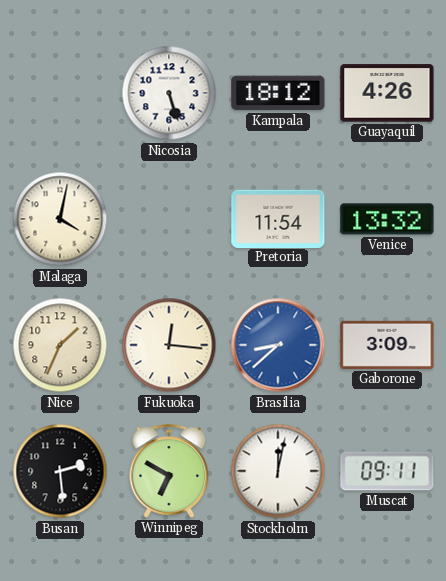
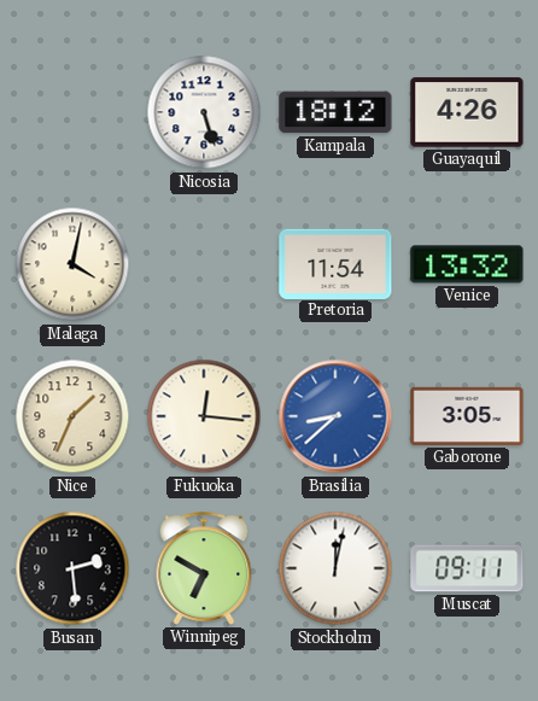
Gaborone: 3:09 -> 3:05 (467, 416)
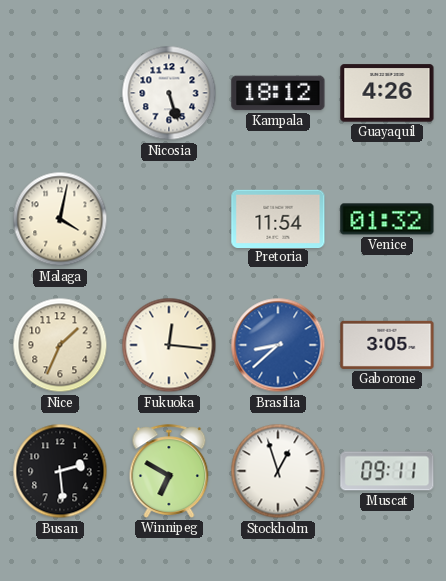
Venice: 13:32 -> 01:32 (387, 219)
Stockholm: 12:02 -> 12:57 (278, 471)
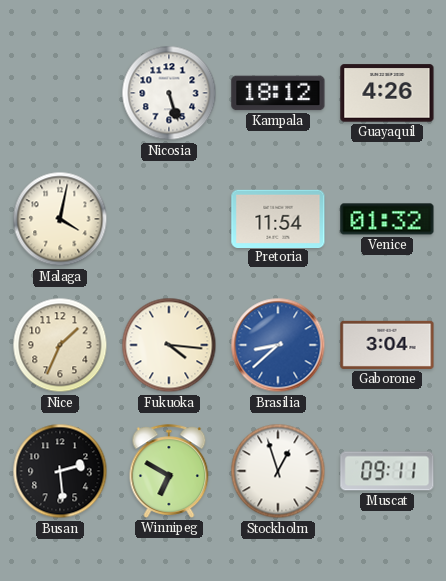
Fukuoka: 12:16 -> 4:16 (169, 345)
Gaborone: 3:05 -> 3:04 (387, 345)
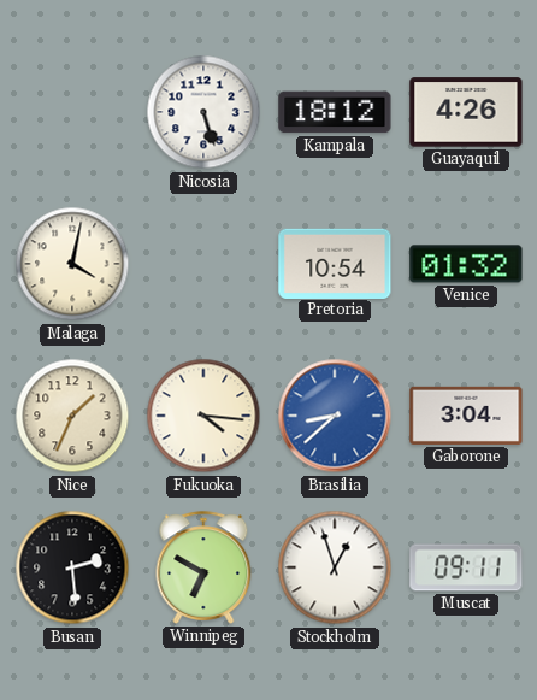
Pretoria: 11:54 -> 10:54 (335, 263)
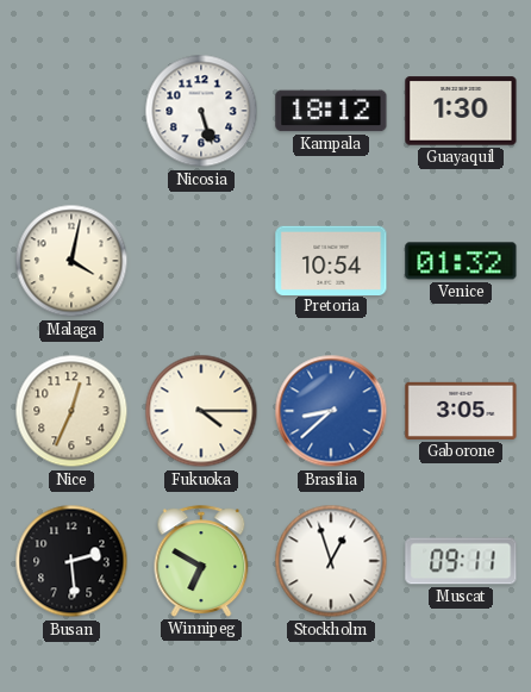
Guayaquil: 4:26 -> 1:30 (461, 111)
Nice: 1:34 -> 12:34 (71, 411)
Fukuoka: 4:16 -> 4:15 (201, 411)
Gaborone: 3:04 -> 3:05 (461, 411)
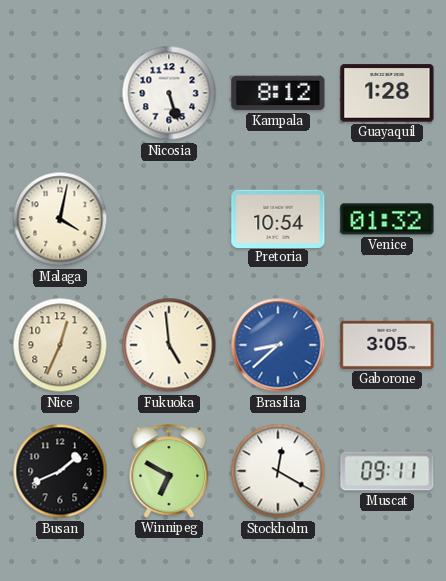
Kampala: 18:12 -> 8:12 (278, 93)
Guayaquil: 1:30 -> 1:28 (387, 93)
Fukuoka: 4:15 -> 4:59 (169, 345)
Busan: 2:29 -> 1:41 (60, 471)
Stockholm: 12:57 -> 12:20 (278, 471)
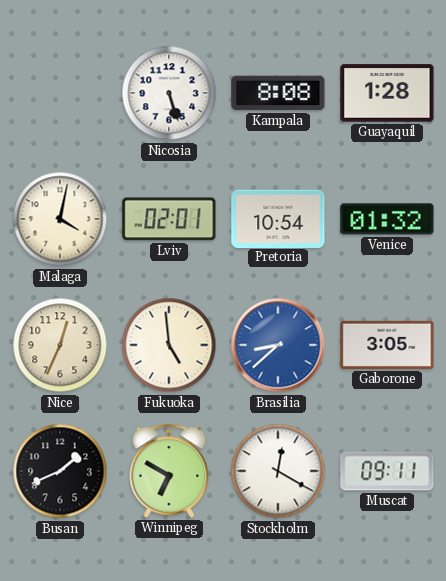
Kampala: 8:12 -> 8:08 (278, 93)
Lviv: none -> 02:01 (169, 219)
